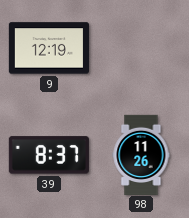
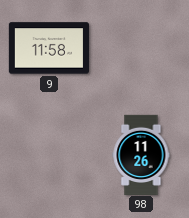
9: 12:19 -> 11:58 (49, 48)
39: 8:37 -> none (49, 155)
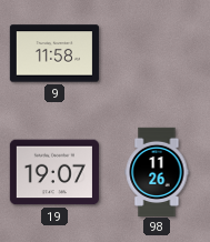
19: none -> 19:07 (54, 172)
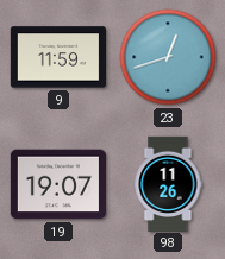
9: 11:58 -> 11:59 (58, 57)
23: none -> 12:42 (168, 57)
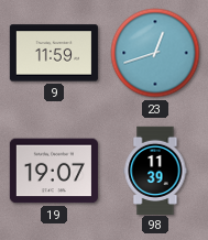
98: 11:26 -> 11:39 (155, 170)
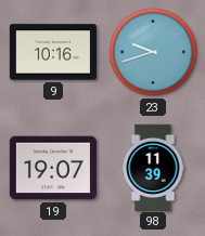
9: 11:59 -> 10:16 (53, 52)
23: 12:42 -> 9:42 (153, 52)
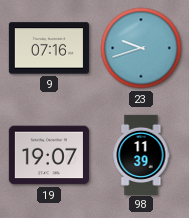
9: 10:16 -> 07:16 (49, 48)
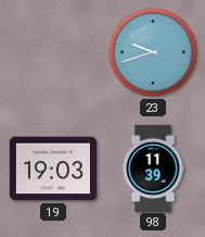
9: 07:16 -> none (49, 48)
19: 19:07 -> 19:03 (53, 169)
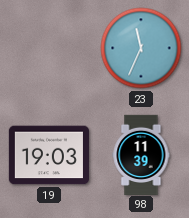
23: 9:42 -> 11:34 (141, 48)
